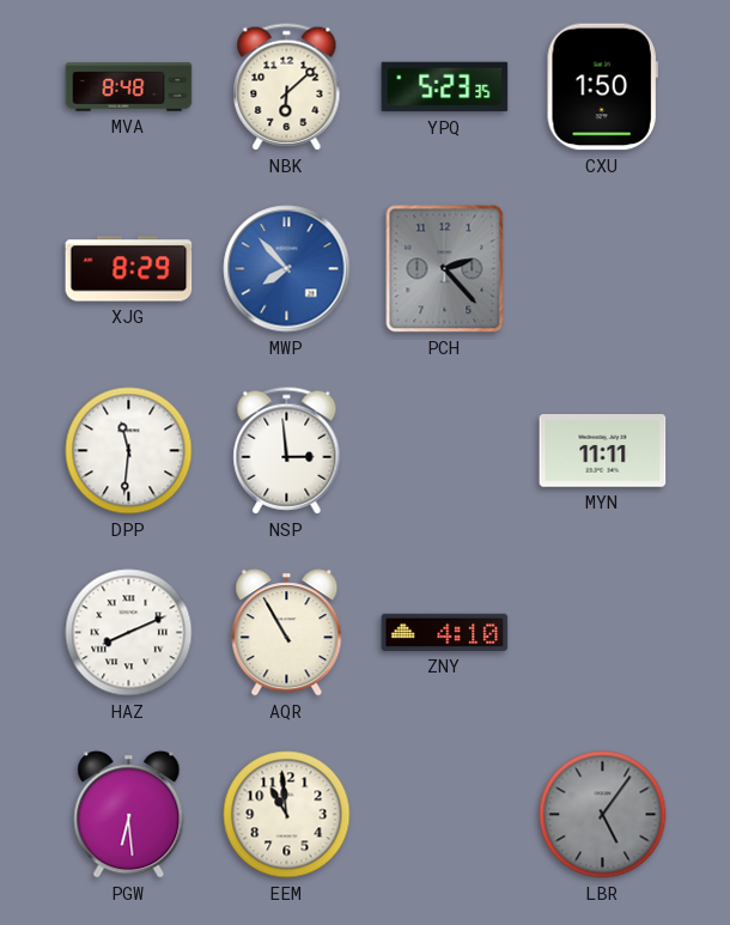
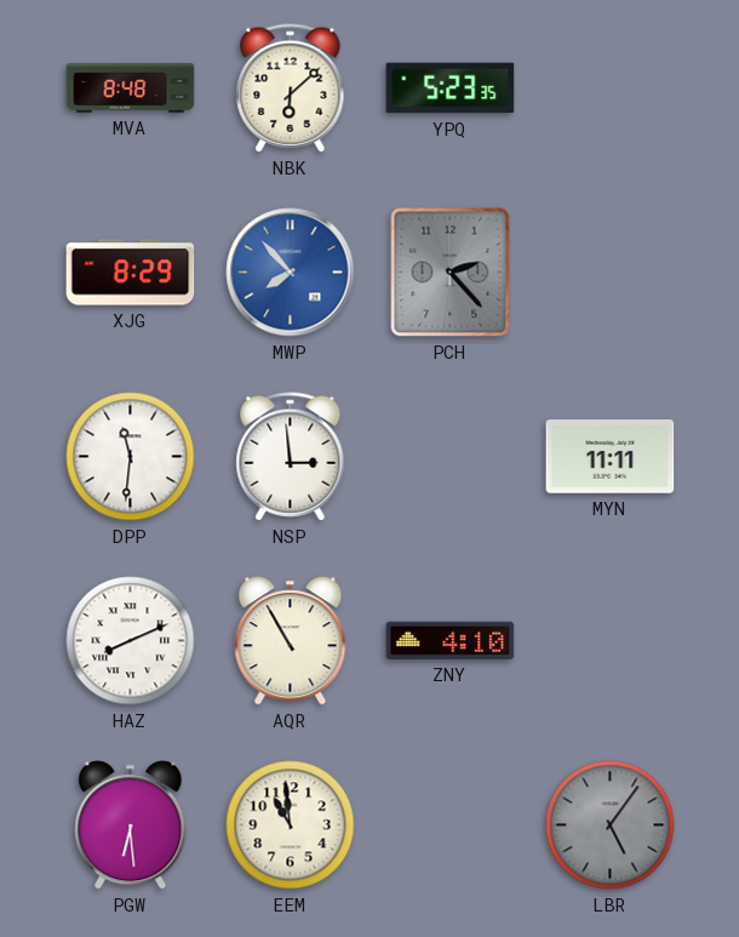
CXU: 1:50 -> none (602, 87)
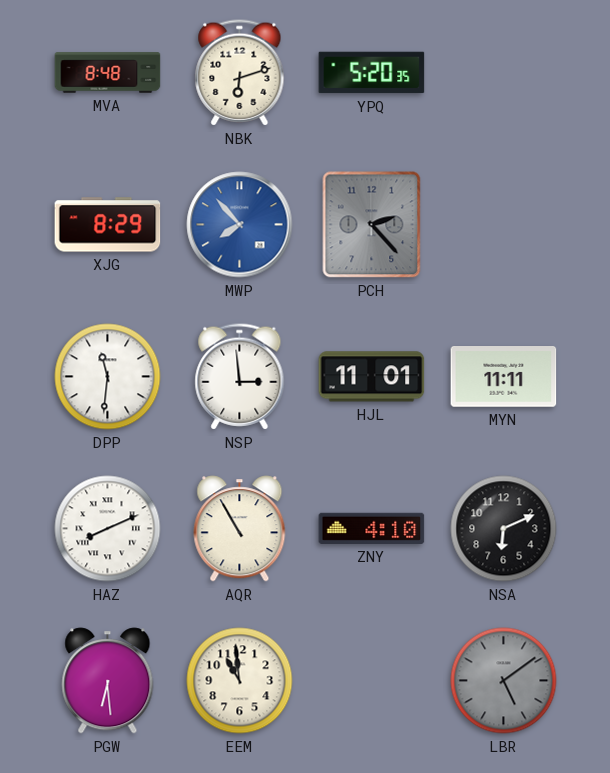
NBK: 6:08 -> 6:12 (240, 73)
YPQ: 5:23 -> 5:20 (372, 73)
HJL: none -> 11:01 (372, 377)
NSA: none -> 6:11 (504, 529)
LBR: 5:06 -> 5:09 (504, 681)
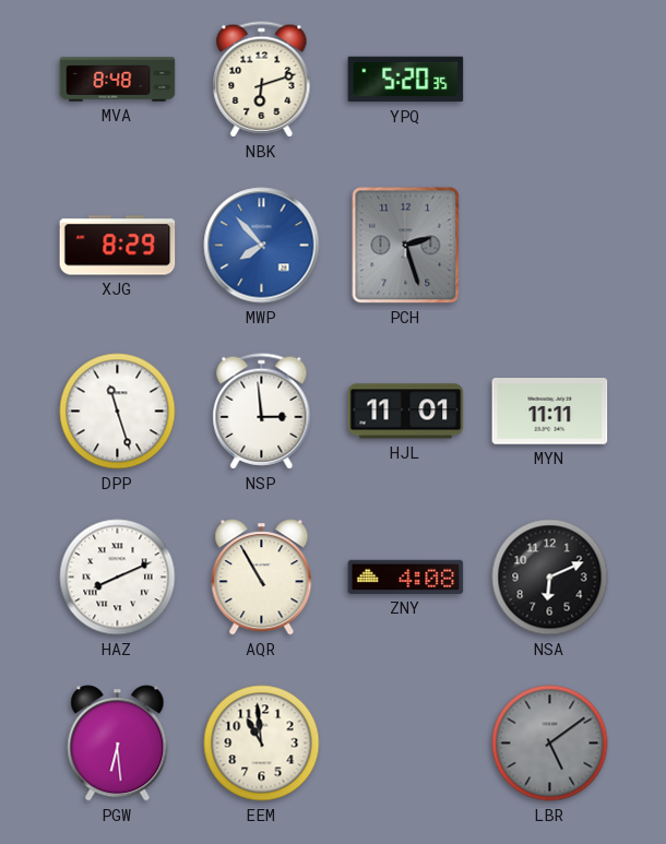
PCH: 2:23 -> 2:27 (406, 246)
DPP: 11:31 -> 11:27 (118, 412)
ZNY: 4:10 -> 4:08 (406, 576)
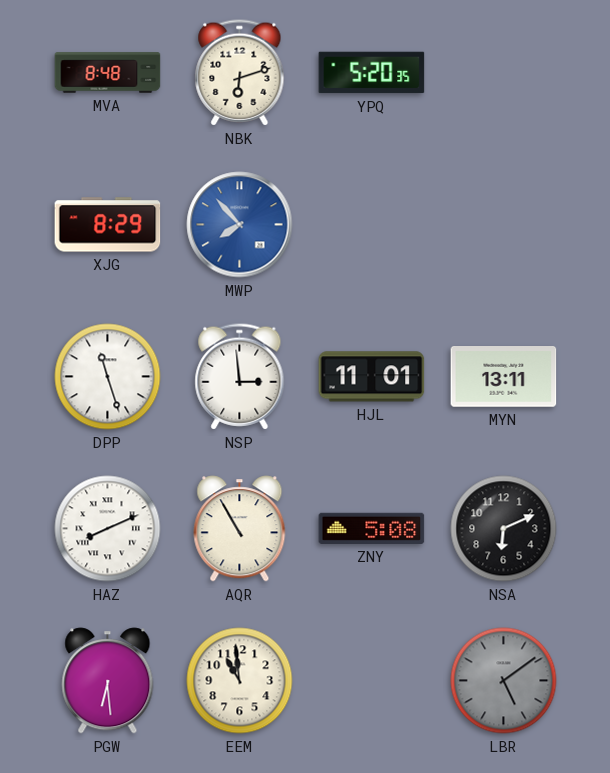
PCH: 2:27 -> none (406, 246)
MYN: 11:11 -> 13:11 (504, 377)
ZNY: 4:08 -> 5:08 (372, 528)
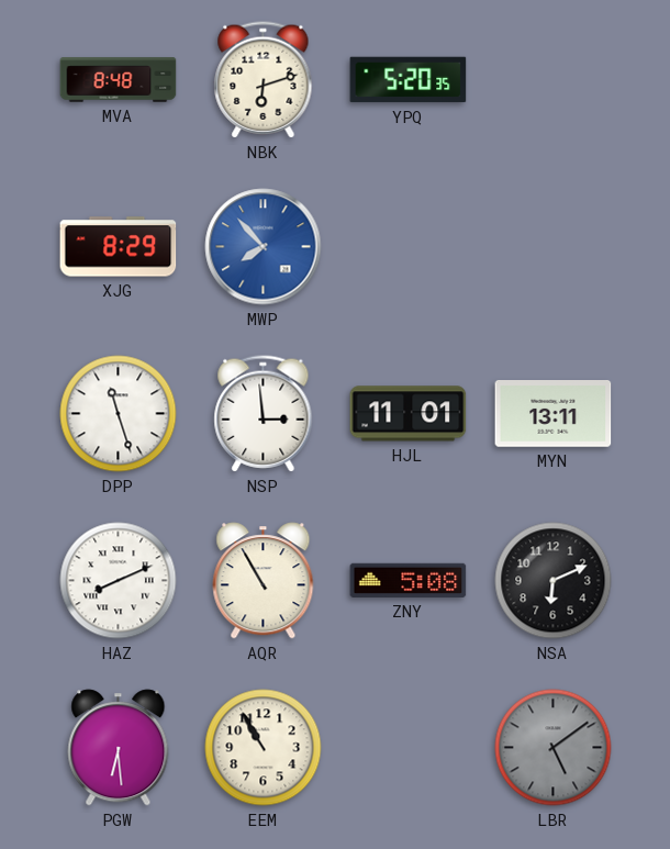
EEM: 10:59 -> 10:55 (264, 748)
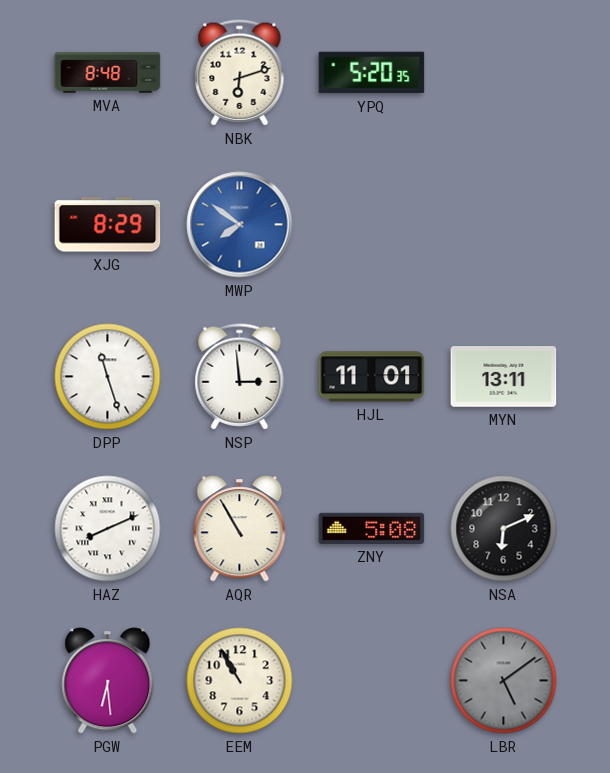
MWP: 7:53 -> 7:51 (240, 225)
